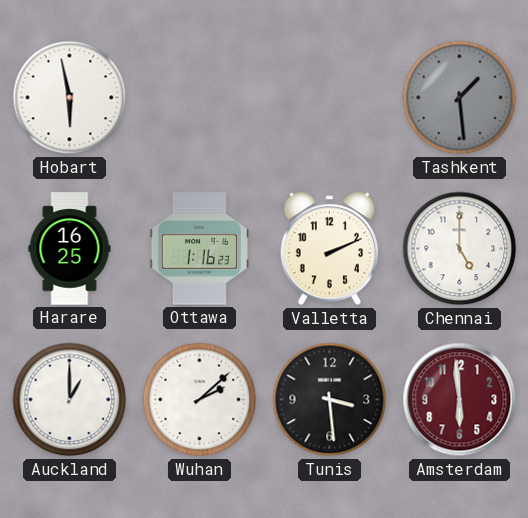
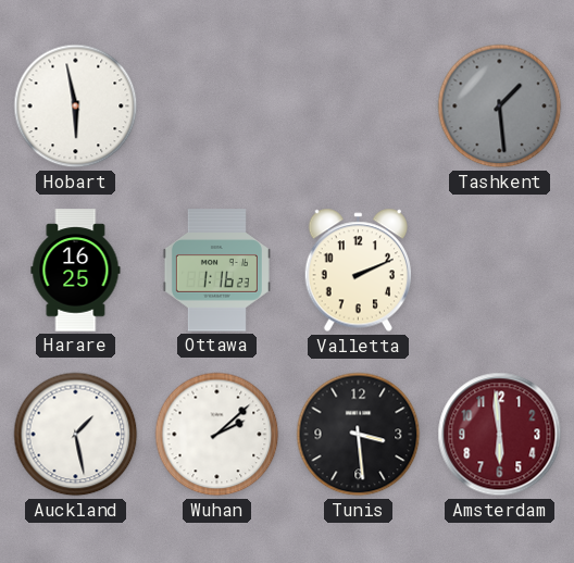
Chennai: 5:00 -> none (460, 249)
Auckland: 1:00 -> 1:28 (76, 435)
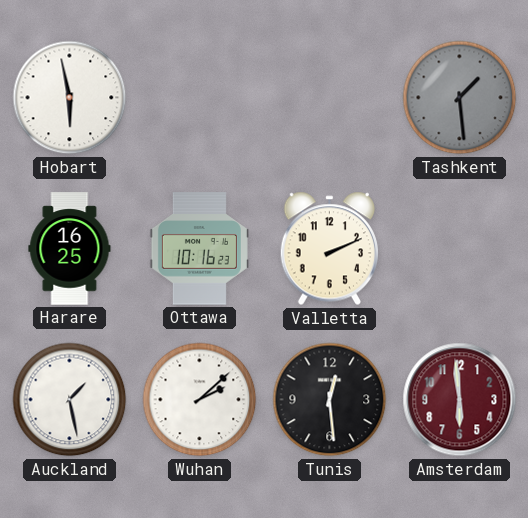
Ottawa: 1:16 -> 10:16 (199, 249)
Tunis: 3:29 -> 12:29 (330, 400)
